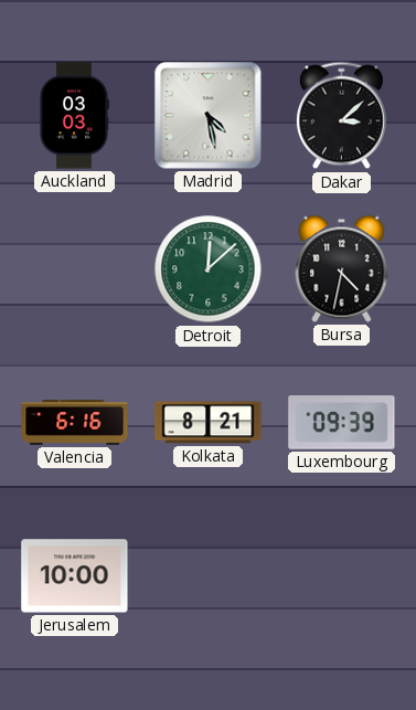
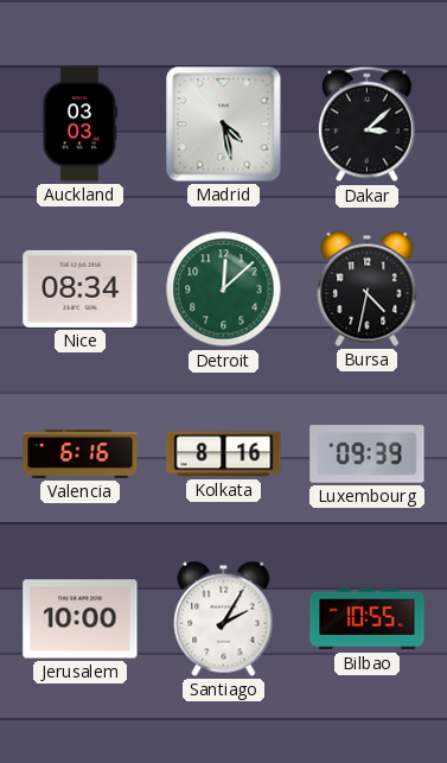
Nice: none -> 08:34 (81, 288)
Kolkata: 8:21 -> 8:16 (224, 454)
Santiago: none -> 2:05 (224, 618)
Bilbao: none -> 10:55 (368, 619)
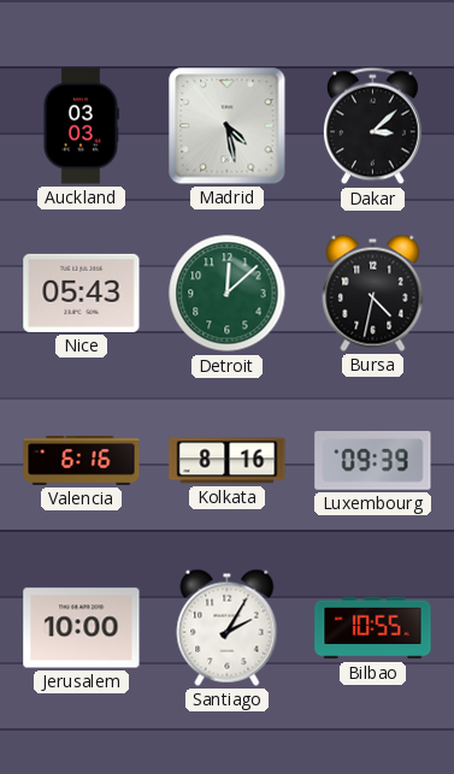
Nice: 08:34 -> 05:43 (82, 293)
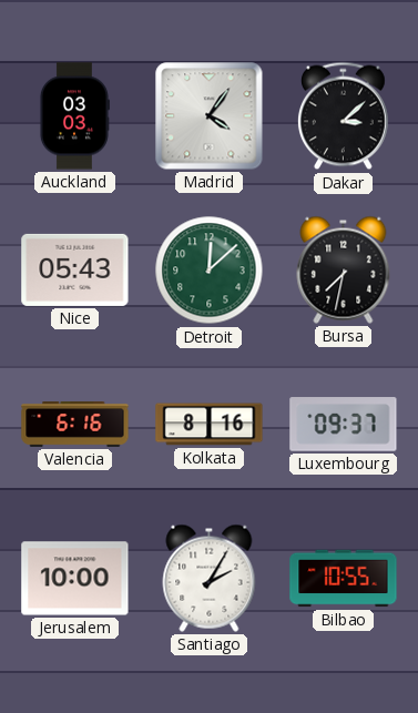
Madrid: 4:28 -> 4:06 (210, 116)
Bursa: 4:32 -> 7:32 (344, 269)
Luxembourg: 09:39 -> 09:37 (344, 425)
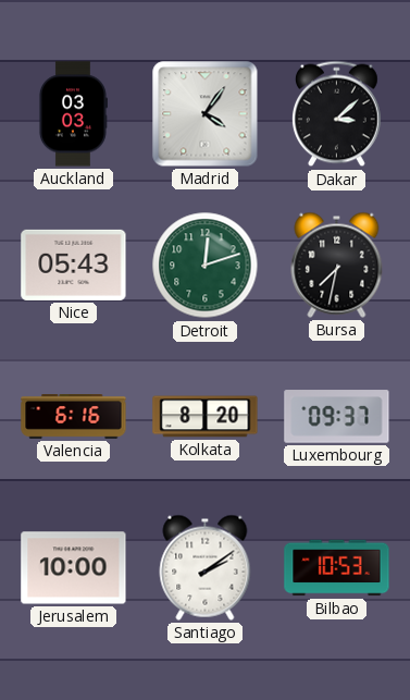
Detroit: 12:08 -> 12:12 (206, 266)
Kolkata: 8:16 -> 8:20 (206, 417)
Santiago: 2:05 -> 2:09 (206, 567)
Bilbao: 10:55 -> 10:53 (337, 568)
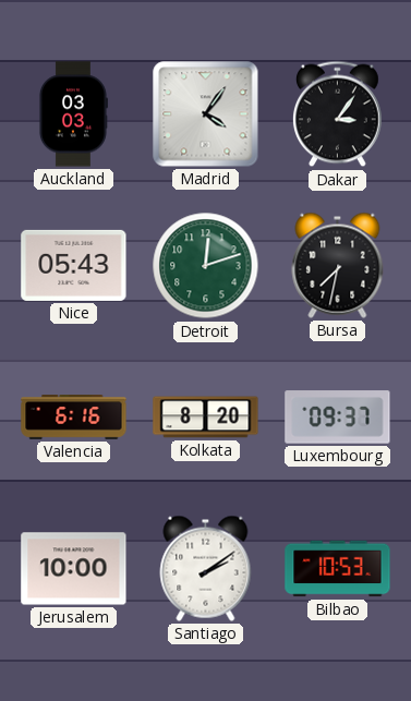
Dakar: 3:08 -> 3:06 (338, 114)
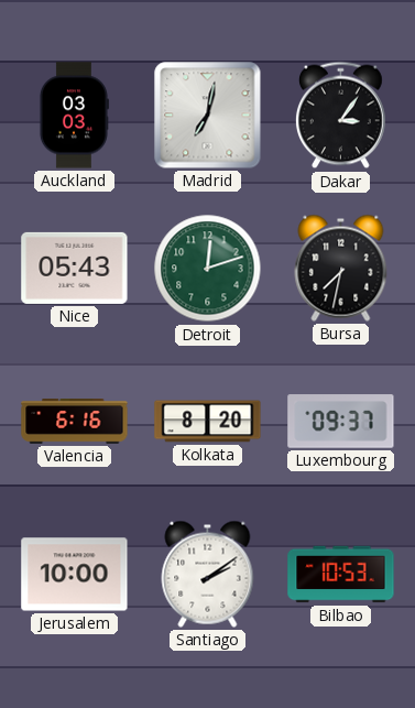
Madrid: 4:06 -> 7:02 (208, 116)
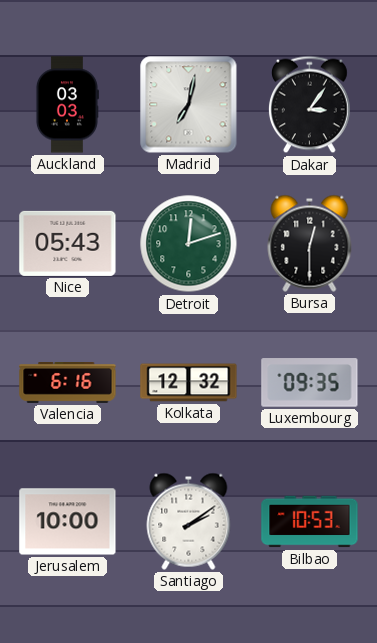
Bursa: 7:32 -> 12:30 (310, 243)
Kolkata: 8:20 -> 12:32 (189, 383)
Luxembourg: 09:37 -> 09:35 (310, 383)
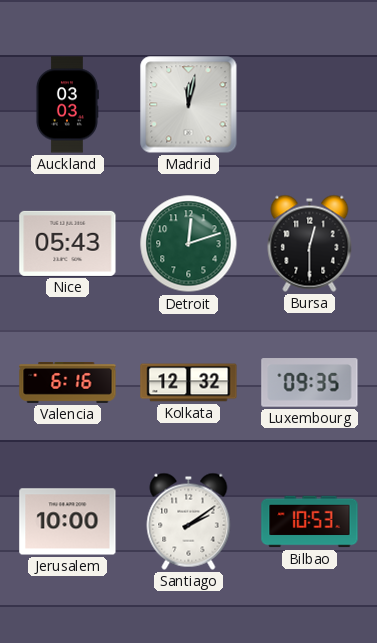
Madrid: 7:02 -> 12:02 (189, 105)
Dakar: 3:06 -> none (310, 105)
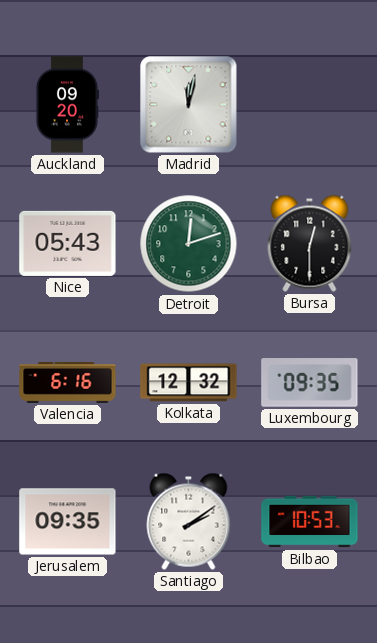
Auckland: 03:03 -> 09:20 (67, 105)
Jerusalem: 10:00 -> 09:35 (68, 522)
